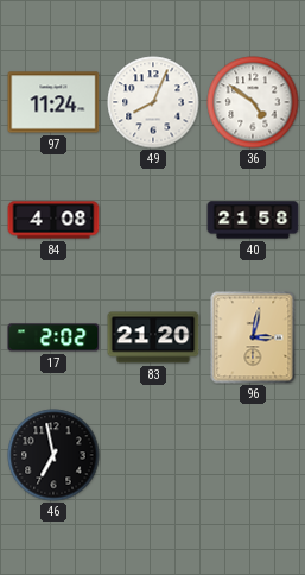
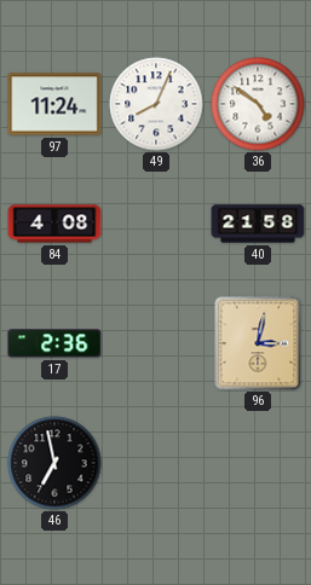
17: 2:02 -> 2:36 (54, 343)
83: 21:20 -> none (153, 337)
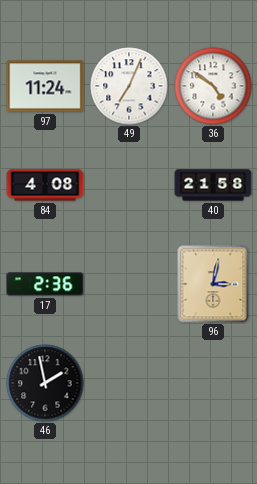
49: 8:04 -> 7:04 (129, 86)
46: 6:58 -> 1:58 (45, 383)
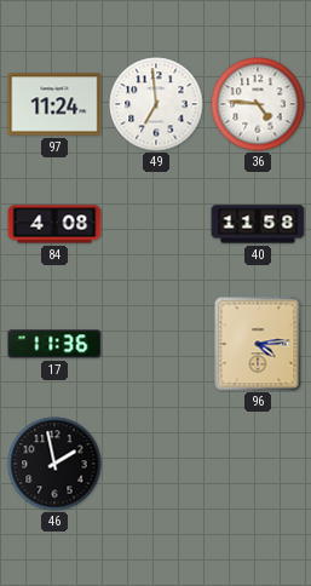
49: 7:04 -> 6:59 (156, 104)
36: 4:51 -> 4:46 (258, 104)
40: 21:58 -> 11:58 (258, 224)
17: 2:36 -> 11:36 (54, 344)
96: 3:02 -> 4:14 (258, 344)
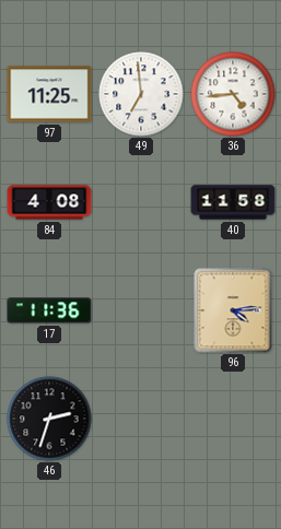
97: 11:24 -> 11:25 (49, 94)
36: 4:46 -> 4:44 (233, 94)
46: 1:58 -> 2:33 (49, 419)
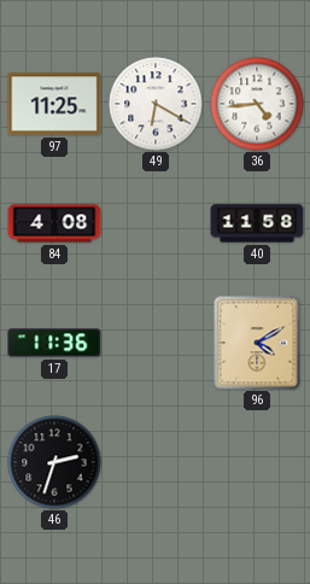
49: 6:59 -> 6:20 (156, 104)
96: 4:14 -> 4:10 (257, 343)
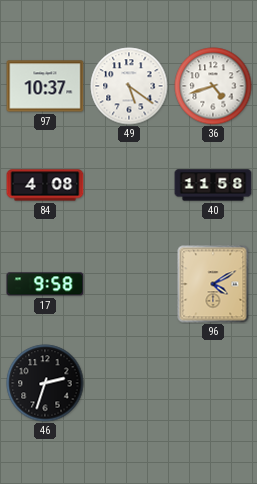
97: 11:25 -> 10:37 (45, 86)
49: 6:20 -> 5:21 (129, 86)
36: 4:44 -> 4:42 (213, 86)
17: 11:36 -> 9:58 (45, 284)
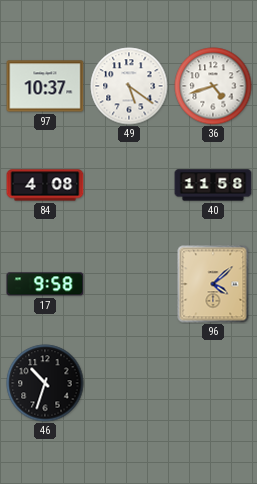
96: 4:10 -> 4:08 (213, 284)
46: 2:33 -> 10:33 (45, 383)
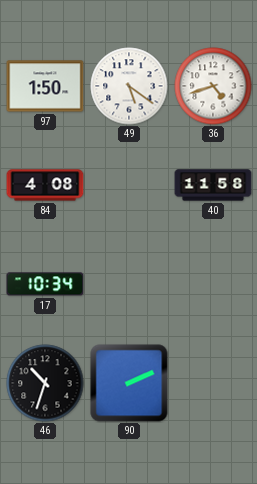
97: 10:37 -> 1:50 (45, 86)
17: 9:58 -> 10:34 (45, 284)
96: 4:08 -> none (213, 284)
90: none -> 2:11 (129, 383)
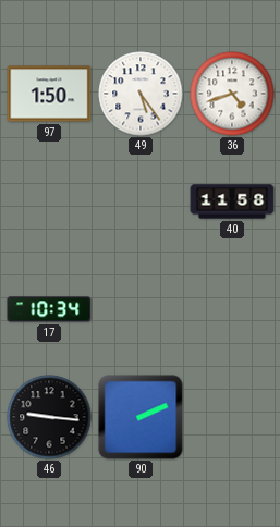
49: 5:21 -> 5:24 (141, 94)
84: 4:08 -> none (45, 185)
46: 10:33 -> 9:16 (49, 417)
